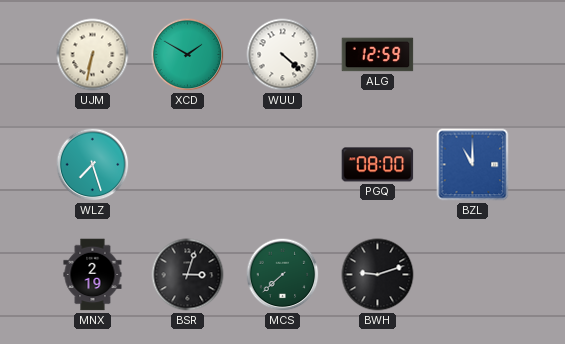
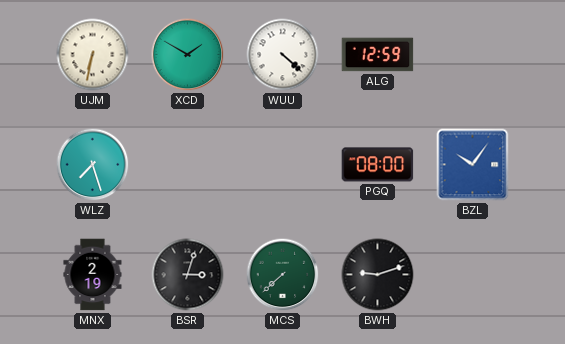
BZL: 11:00 -> 10:06 (473, 165)
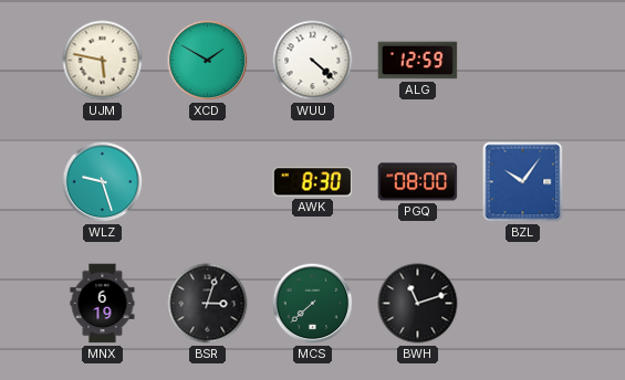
UJM: 6:32 -> 5:47 (103, 61)
WLZ: 7:27 -> 9:27 (103, 182)
AWK: none -> 8:30 (313, 182)
MNX: 2:19 -> 6:19 (103, 304)
BWH: 9:12 -> 11:12 (418, 304)
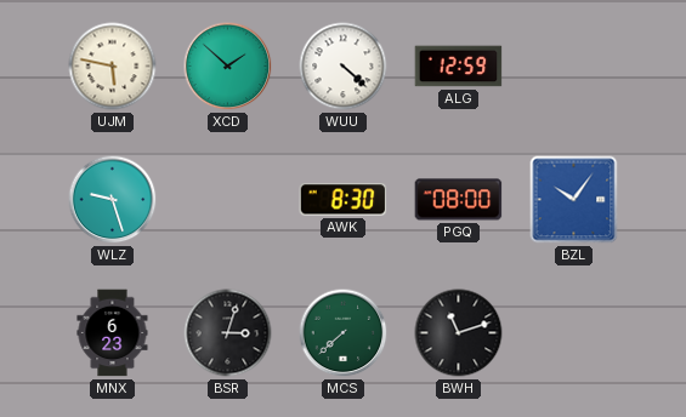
XCD: 1:50 -> 1:52 (228, 67)
MNX: 6:19 -> 6:23 (113, 333)
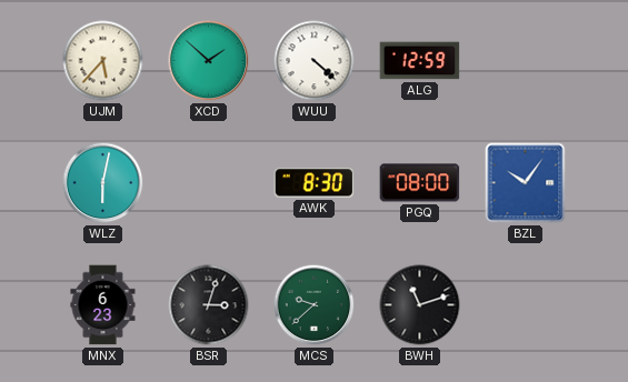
UJM: 5:47 -> 5:37 (103, 61)
WLZ: 9:27 -> 6:02 (103, 183)
MCS: 7:38 -> 9:38 (315, 305)
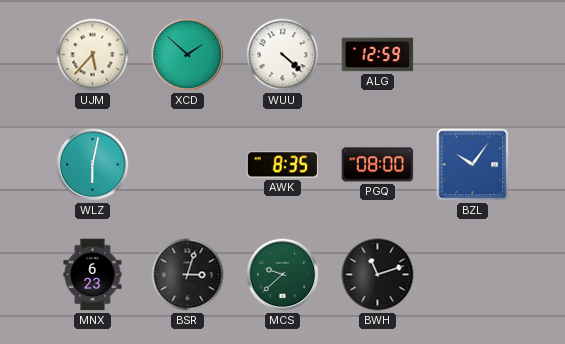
AWK: 8:30 -> 8:35 (283, 165)
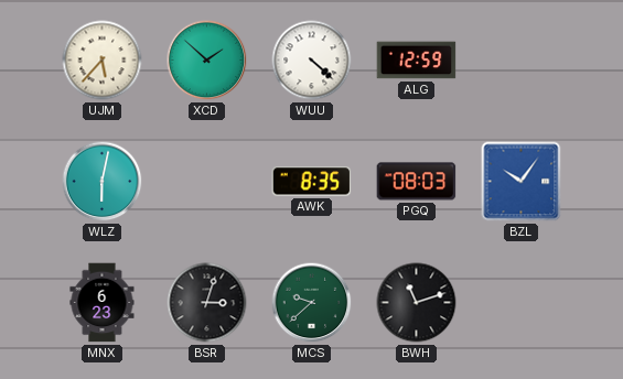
PGQ: 08:00 -> 08:03 (417, 182)
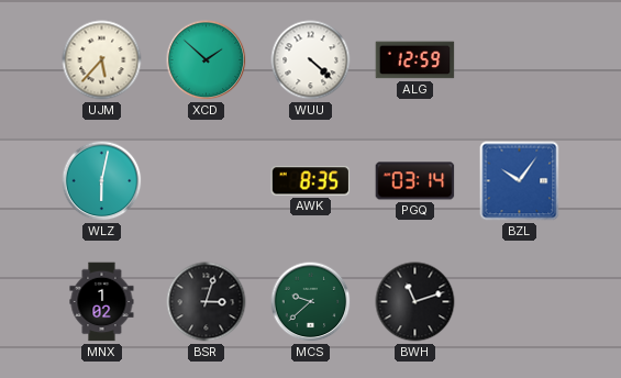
PGQ: 08:03 -> 03:14 (415, 181)
MNX: 6:23 -> 1:02 (102, 302)
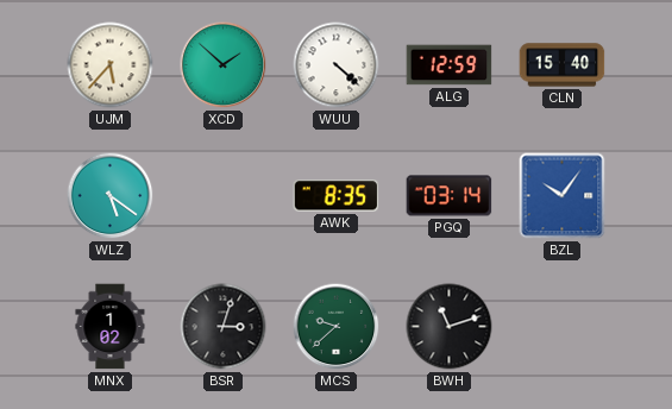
CLN: none -> 15:40 (563, 65)
WLZ: 6:02 -> 5:21 (111, 196)
